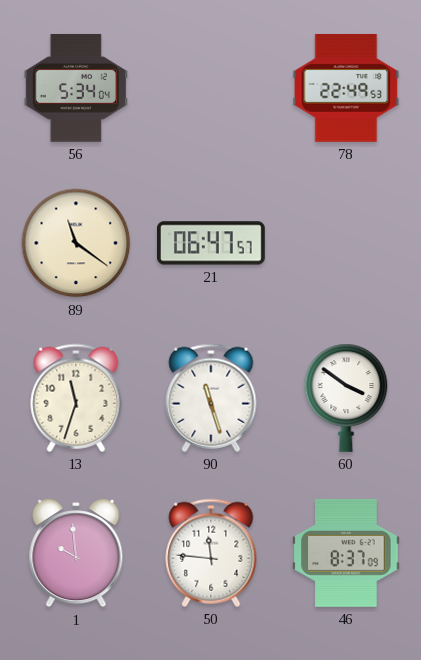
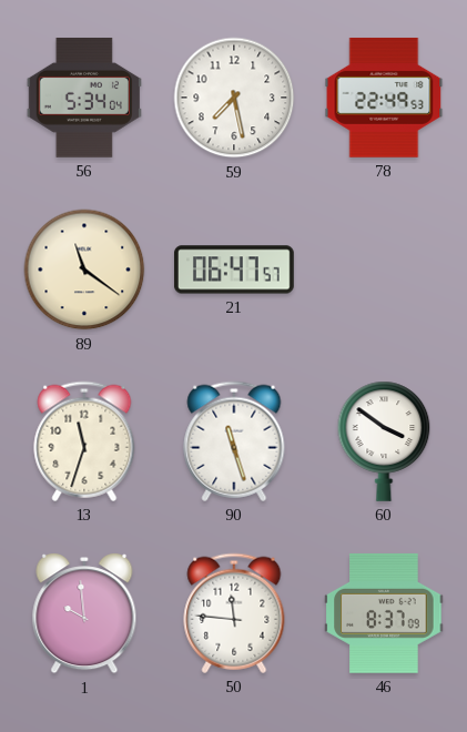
59: none -> 7:28 (234, 98)
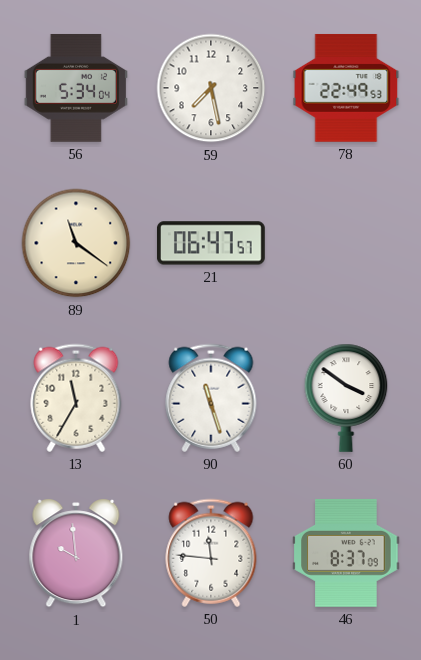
13: 11:33 -> 11:35 (76, 398)
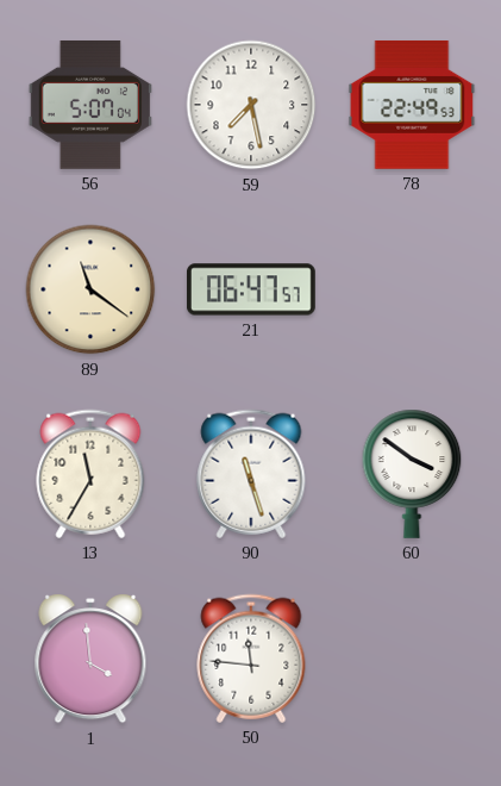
56: 5:34 -> 5:07 (90, 105)
1: 9:59 -> 3:59 (90, 659)
46: 8:37 -> none (346, 553)
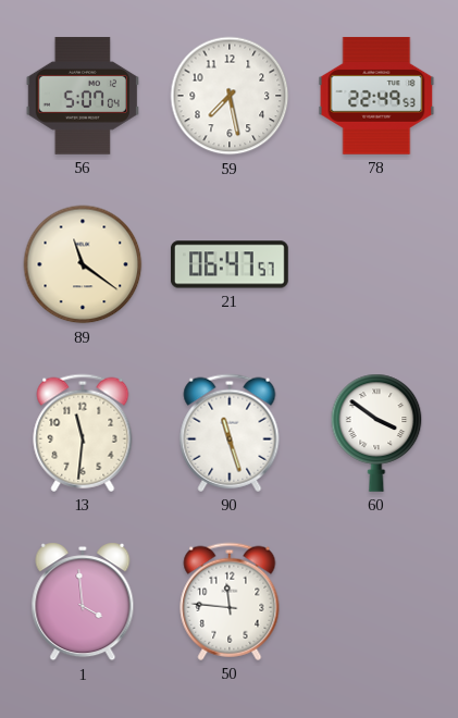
13: 11:35 -> 11:31 (83, 433)
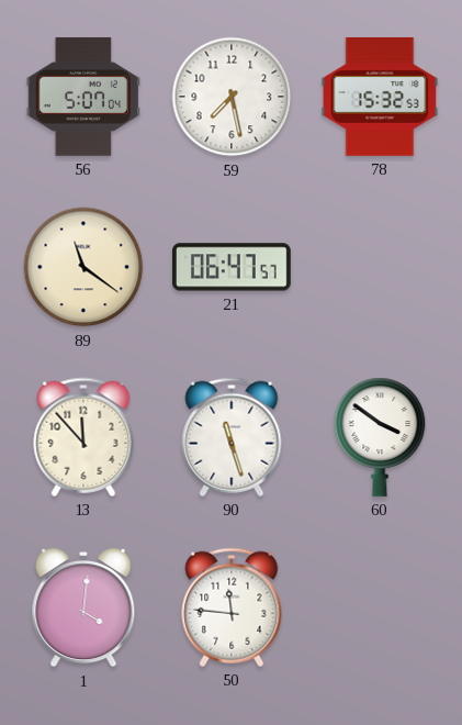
78: 22:49 -> 15:32 (380, 97)
13: 11:31 -> 11:53 (83, 437)
1: 3:59 -> 4:01 (83, 607)
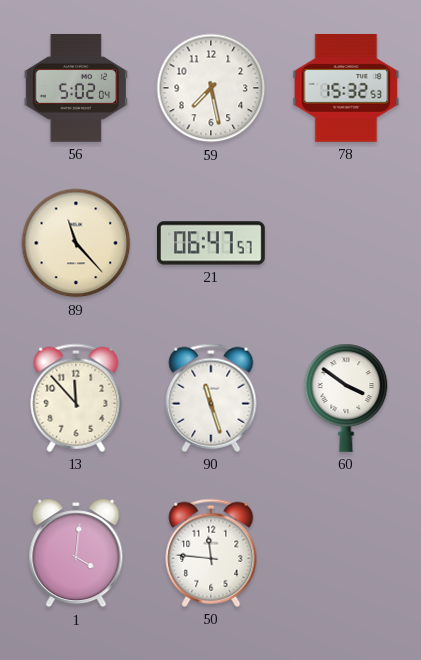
56: 5:07 -> 5:02 (76, 88)
89: 11:21 -> 11:23 (76, 243)
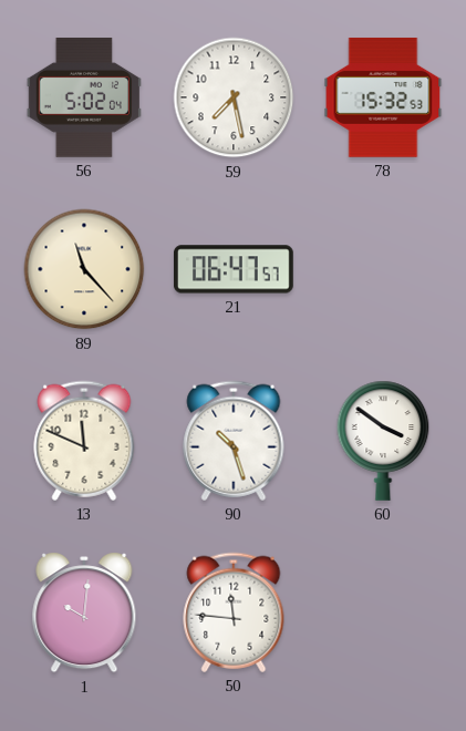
13: 11:53 -> 11:49 (84, 441)
90: 11:27 -> 10:27 (234, 441)
1: 4:01 -> 10:01 (84, 612)
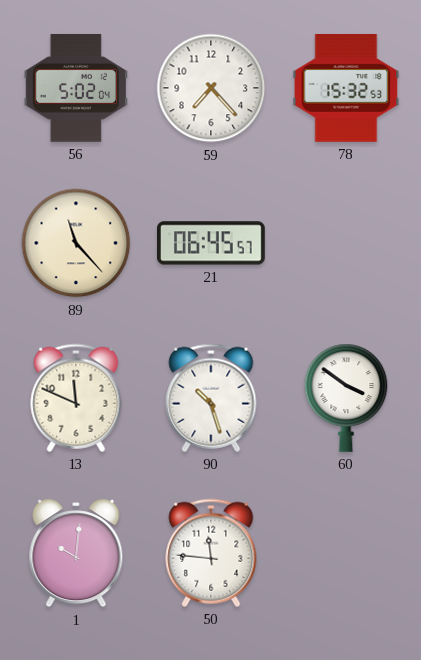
59: 7:28 -> 7:23 (211, 88)
21: 06:47 -> 06:45 (212, 243)
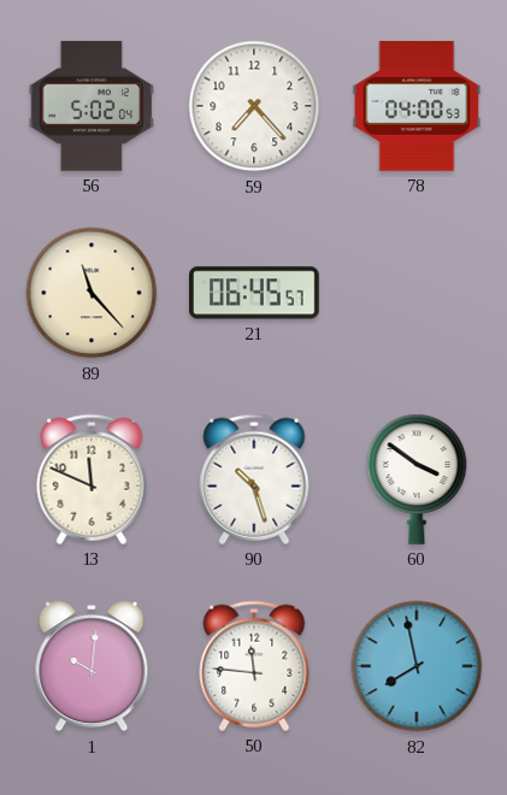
78: 15:32 -> 04:00 (417, 106)
82: none -> 7:58 (417, 666)
